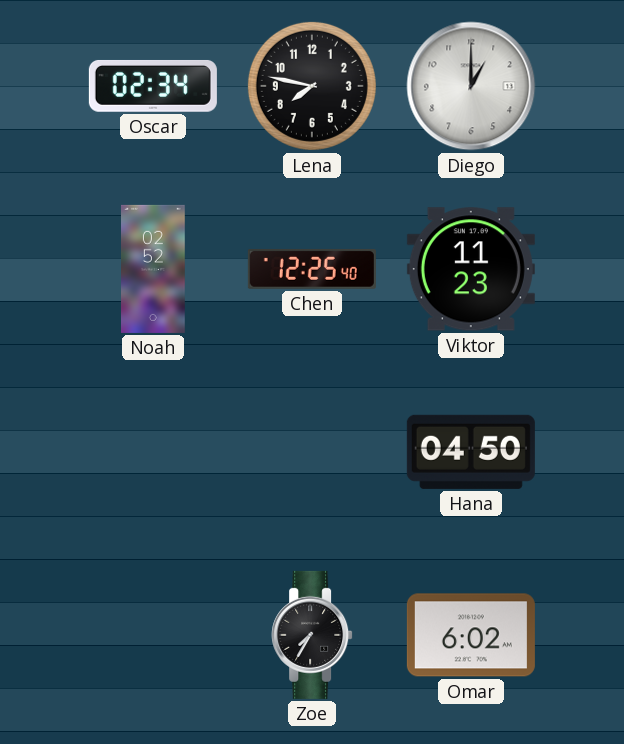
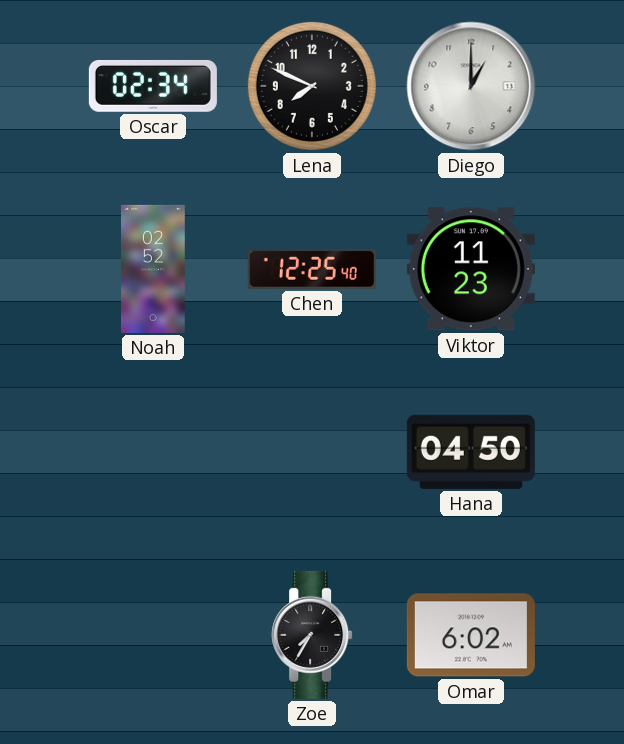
Lena: 7:47 -> 7:49 (312, 86)
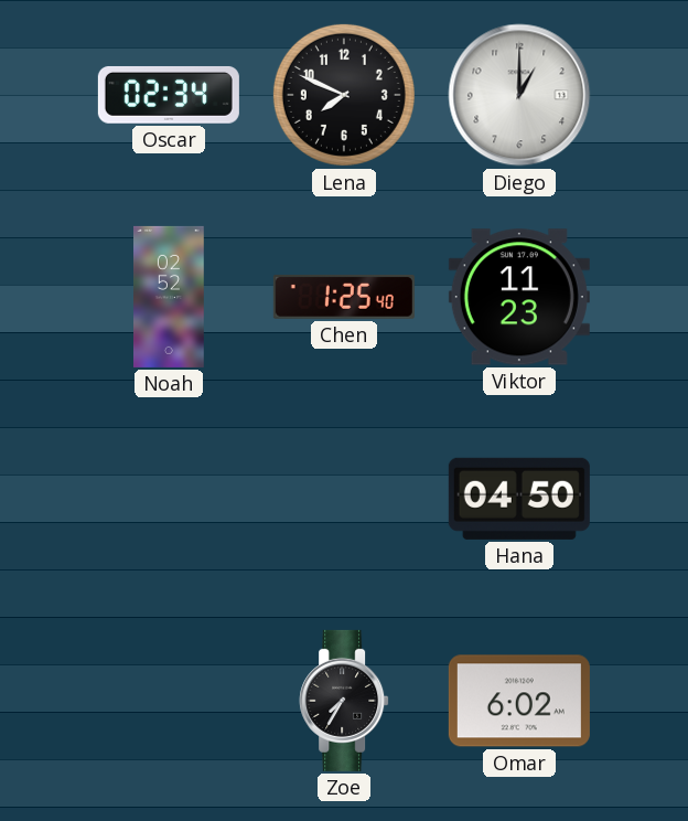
Chen: 12:25 -> 1:25 (344, 297)
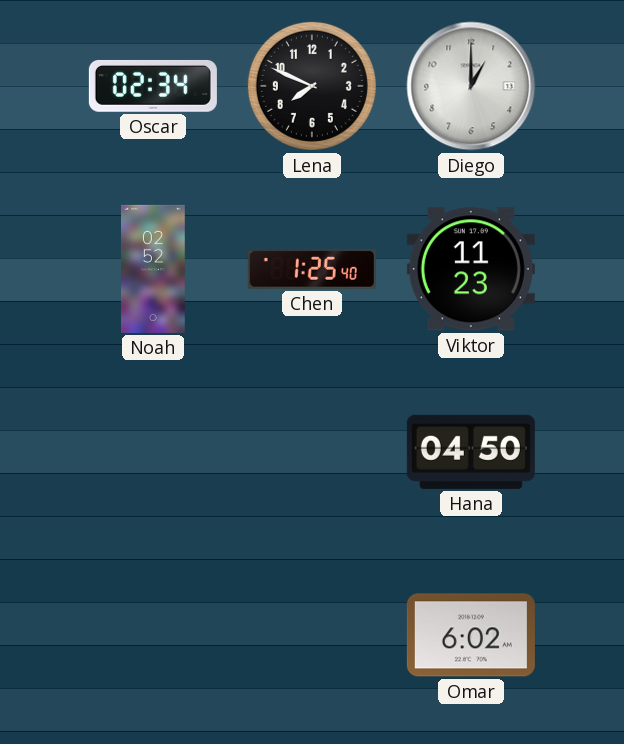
Zoe: 7:35 -> none (344, 701)
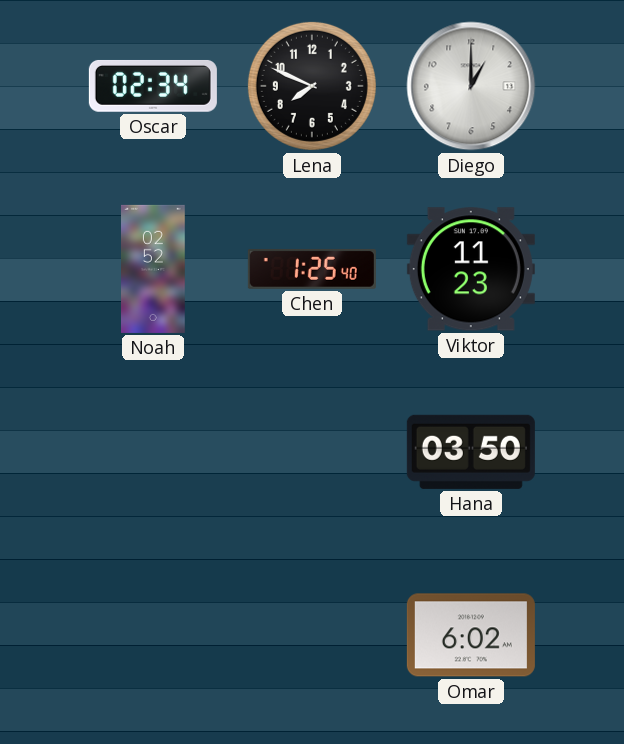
Hana: 04:50 -> 03:50 (471, 452)
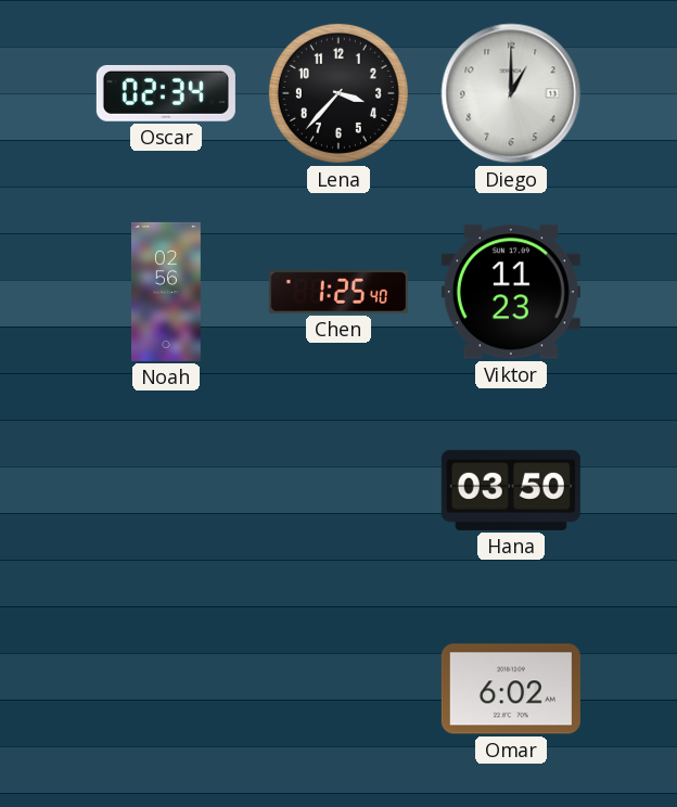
Lena: 7:49 -> 3:37 (338, 93)
Noah: 02:52 -> 02:56 (167, 292)
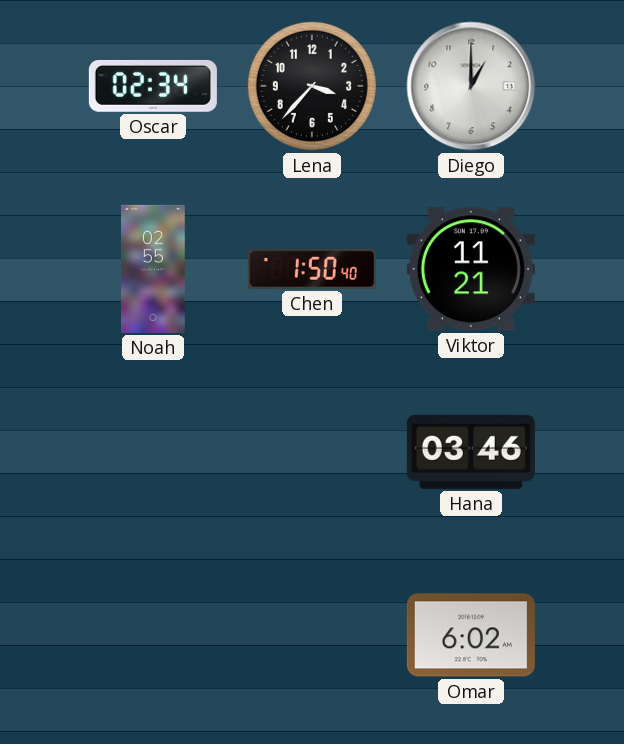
Noah: 02:56 -> 02:55 (154, 269)
Chen: 1:25 -> 1:50 (312, 269)
Viktor: 11:23 -> 11:21 (471, 269)
Hana: 03:50 -> 03:46 (471, 452)
